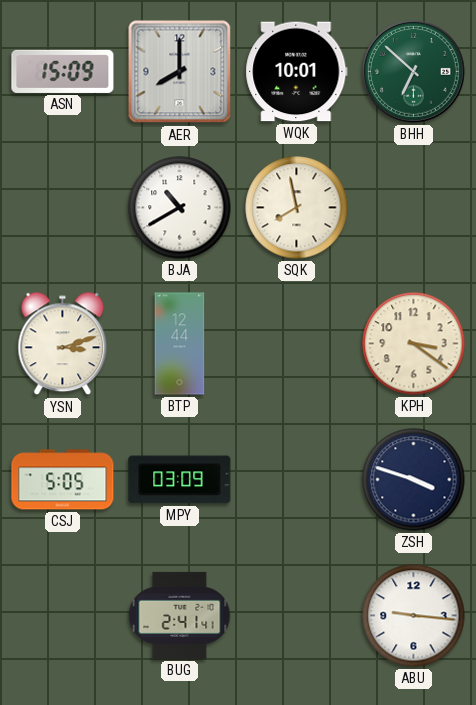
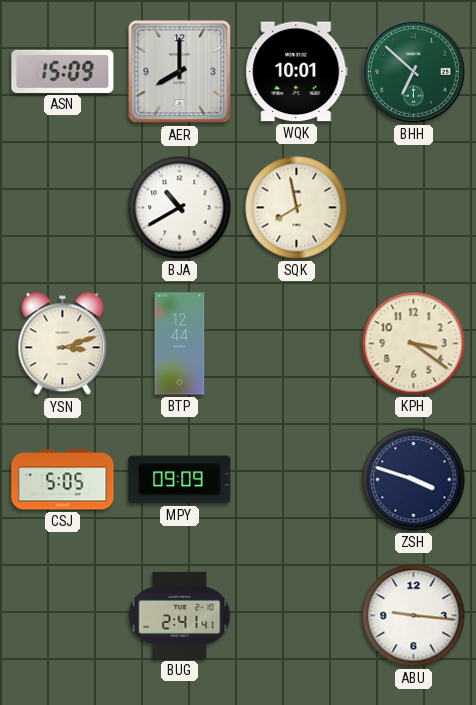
MPY: 03:09 -> 09:09 (180, 480)
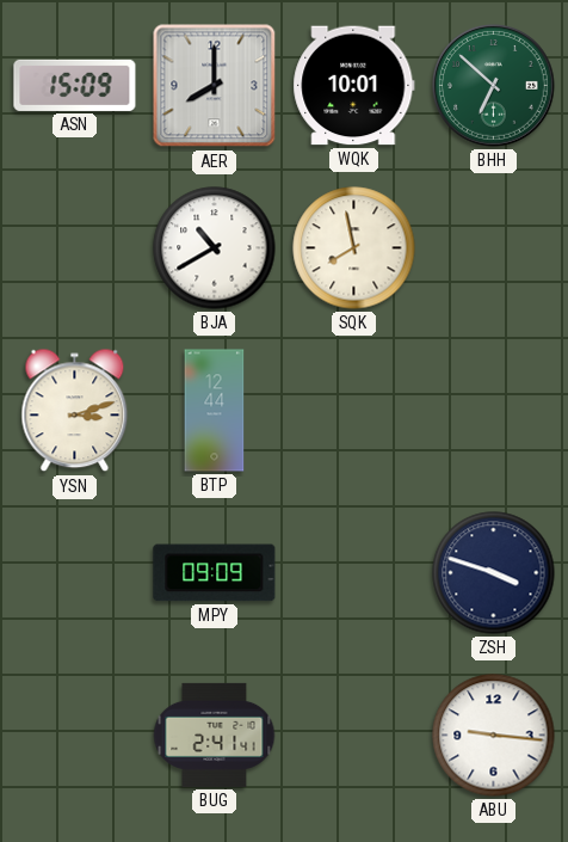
KPH: 3:21 -> none (414, 344)
CSJ: 5:05 -> none (63, 480)
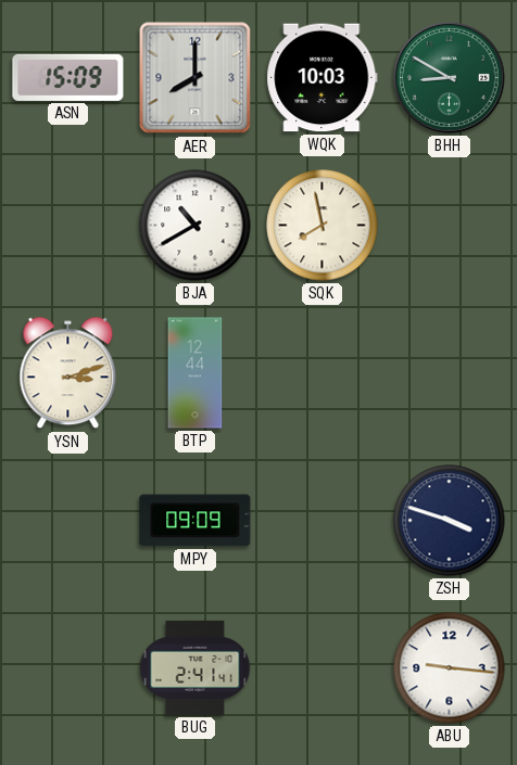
WQK: 10:01 -> 10:03 (323, 78)
BHH: 6:52 -> 8:50 (450, 78)
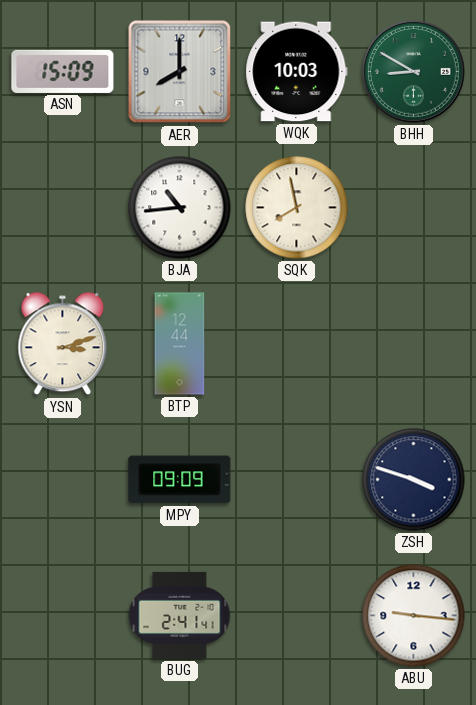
BJA: 10:40 -> 10:44 (180, 208)
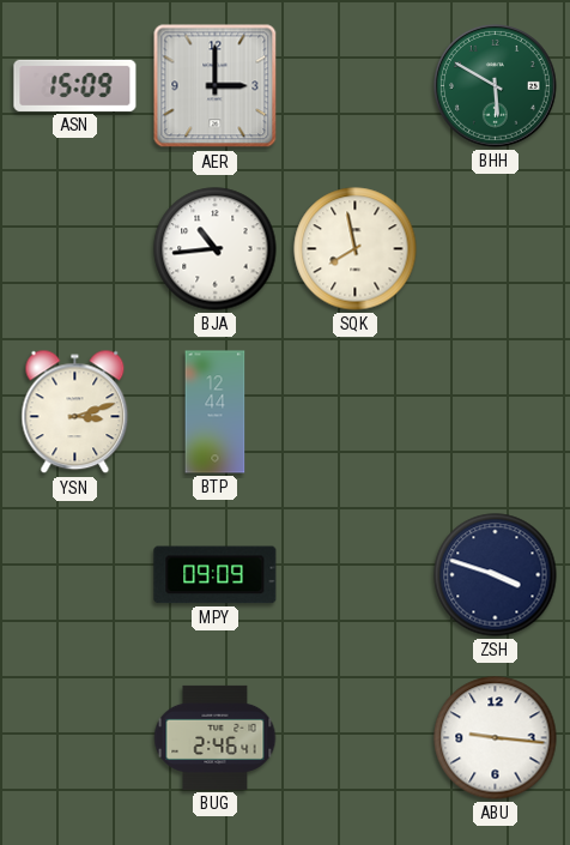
AER: 8:00 -> 3:00 (216, 86)
WQK: 10:03 -> none (297, 72)
BHH: 8:50 -> 5:50 (496, 86)
BUG: 2:41 -> 2:46 (216, 737)
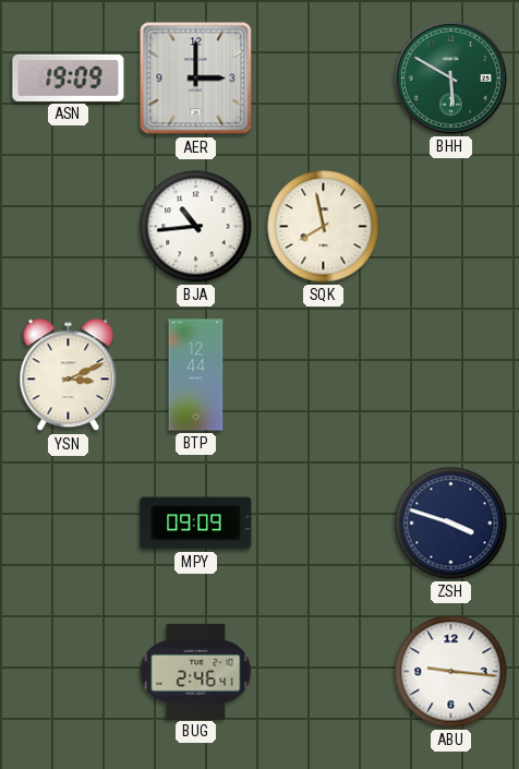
ASN: 15:09 -> 19:09 (69, 77)
YSN: 3:12 -> 3:11 (69, 375)
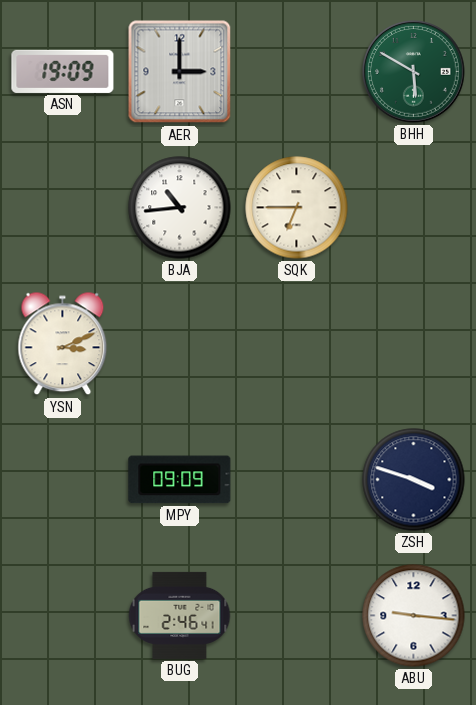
SQK: 7:58 -> 6:45 (297, 208)
BTP: 12:44 -> none (196, 375)
